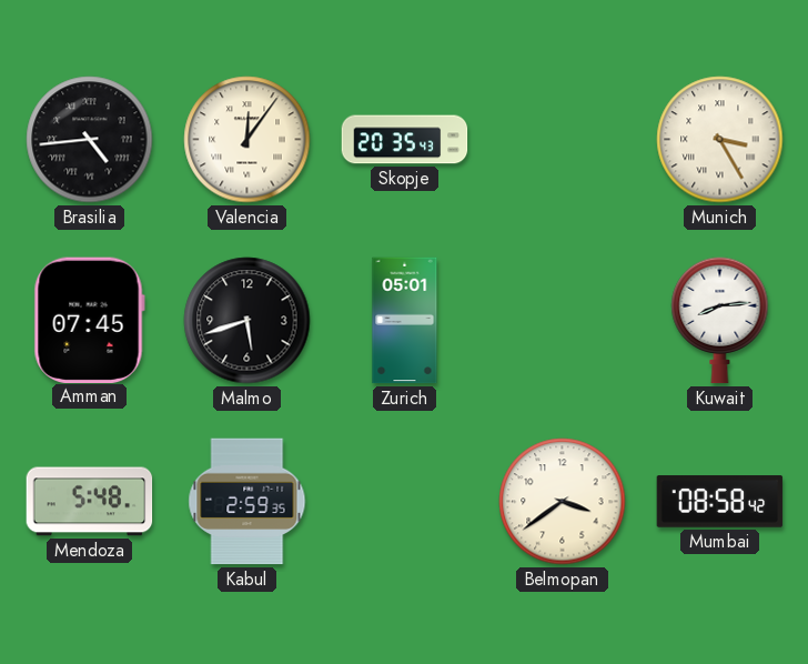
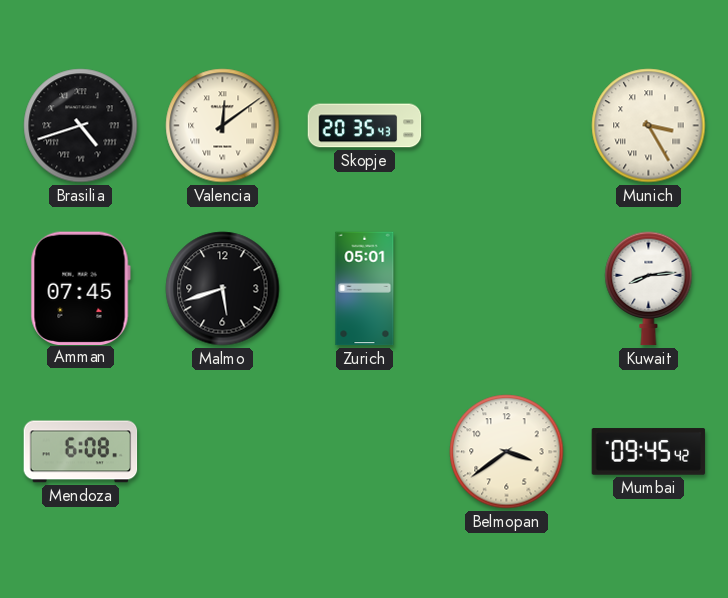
Brasilia: 4:44 -> 4:42 (81, 126)
Valencia: 12:06 -> 12:09 (223, 126)
Mendoza: 5:48 -> 6:08 (81, 452)
Kabul: 2:59 -> none (248, 502)
Mumbai: 08:58 -> 09:45 (649, 452)
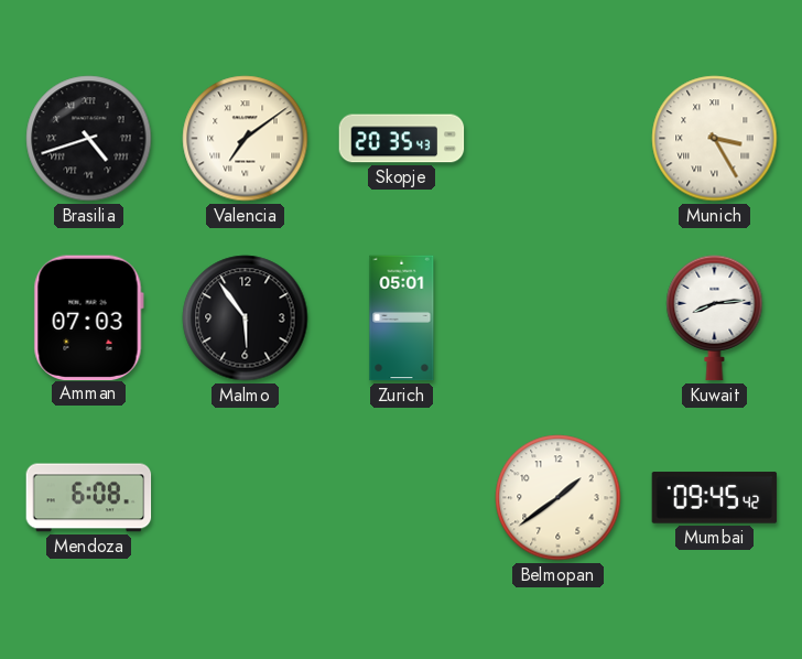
Valencia: 12:09 -> 7:09 (246, 139)
Amman: 07:45 -> 07:03 (88, 317)
Malmo: 5:42 -> 5:54 (246, 318)
Belmopan: 3:39 -> 1:39 (559, 498)
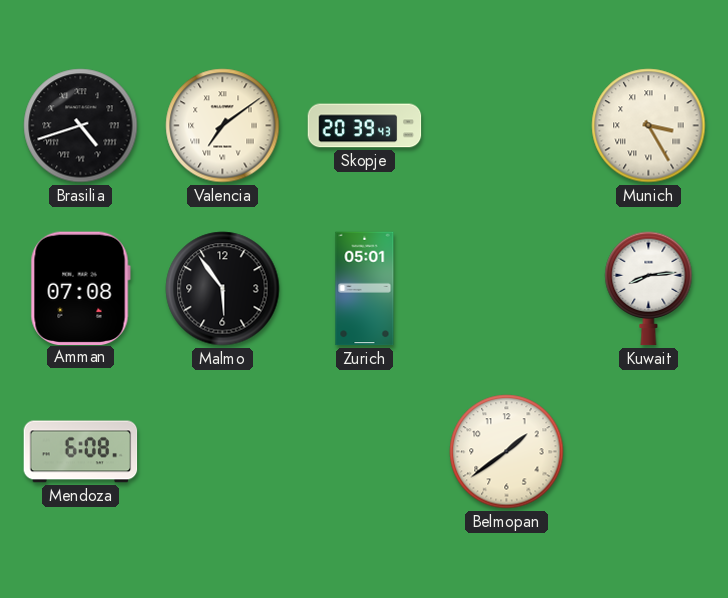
Skopje: 20:35 -> 20:39 (365, 126)
Amman: 07:03 -> 07:08 (80, 288)
Mumbai: 09:45 -> none (715, 498)
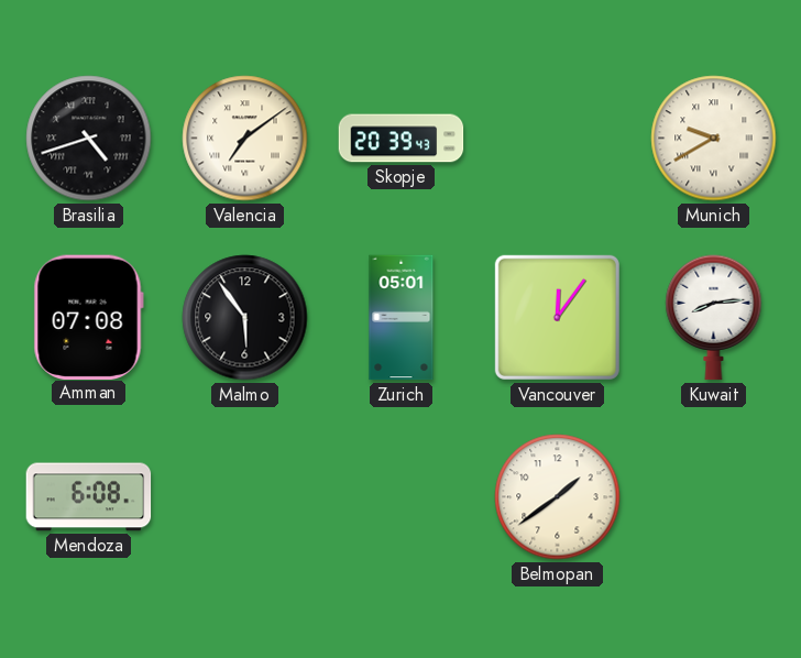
Munich: 3:25 -> 9:40 (714, 139)
Vancouver: none -> 12:06 (557, 317)
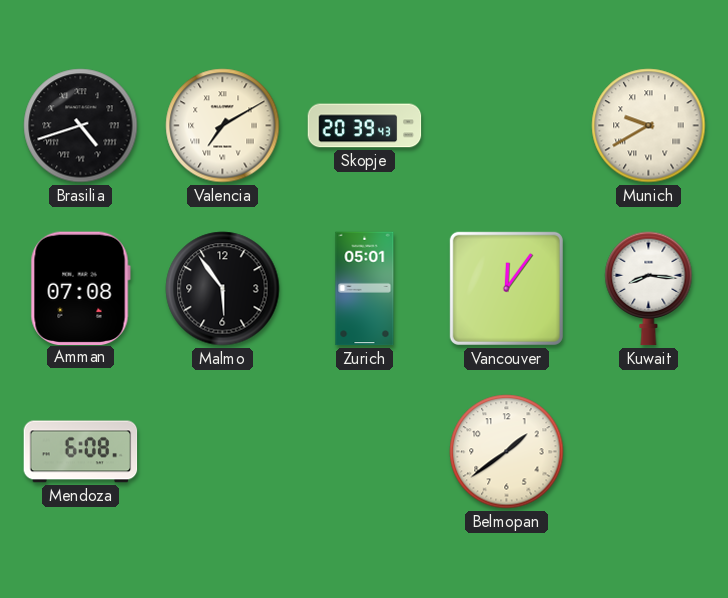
Valencia: 7:09 -> 7:10 (223, 126)
Kuwait: 8:14 -> 8:16 (649, 289)
